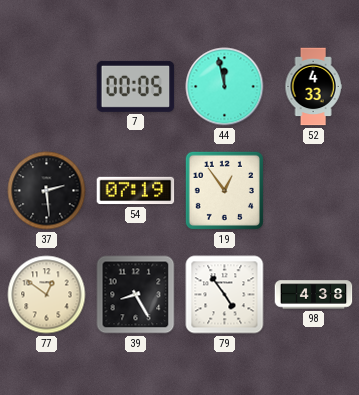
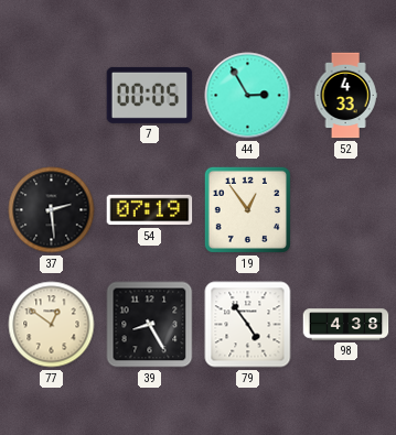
44: 11:58 -> 2:55 (248, 96)
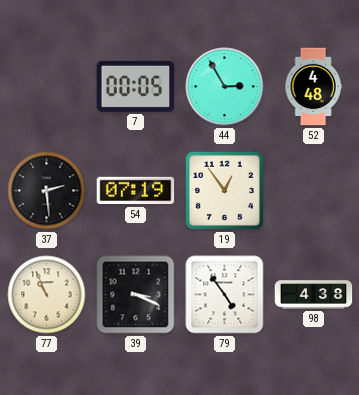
52: 4:33 -> 4:48 (313, 87)
77: 12:51 -> 10:56 (47, 295)
39: 8:25 -> 3:19 (136, 295)
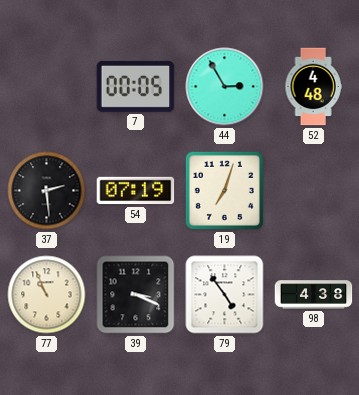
19: 12:54 -> 7:03 (224, 190)
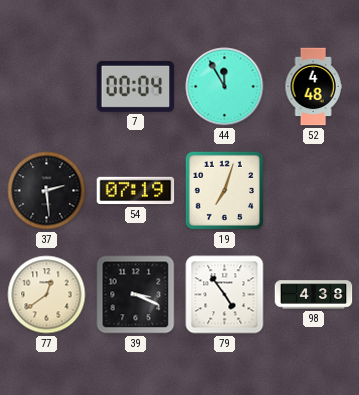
7: 00:05 -> 00:04 (136, 86)
44: 2:55 -> 11:55 (225, 87)
77: 10:56 -> 12:39 (47, 295)
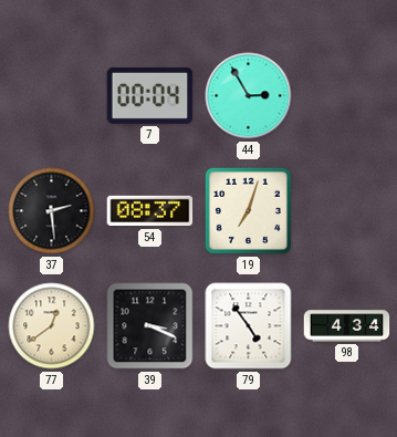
44: 11:55 -> 2:55 (249, 96)
52: 4:48 -> none (313, 87)
54: 07:19 -> 08:37 (150, 211)
98: 4:38 -> 4:34 (347, 326)
